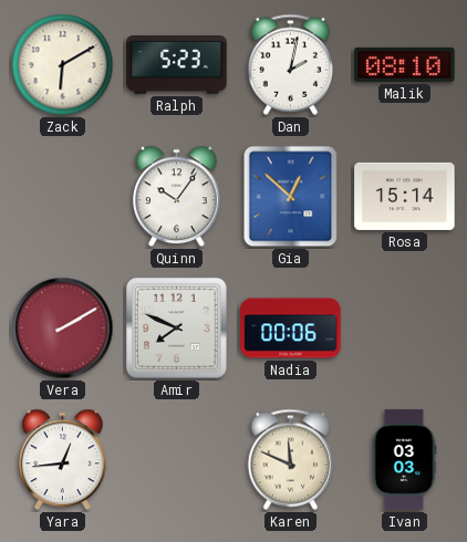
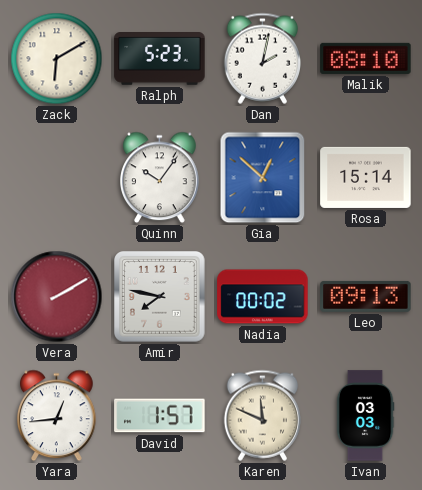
Amir: 7:49 -> 7:47 (160, 297)
Nadia: 00:06 -> 00:02 (263, 297)
Leo: none -> 09:13 (366, 296)
David: none -> 1:57 (160, 416)
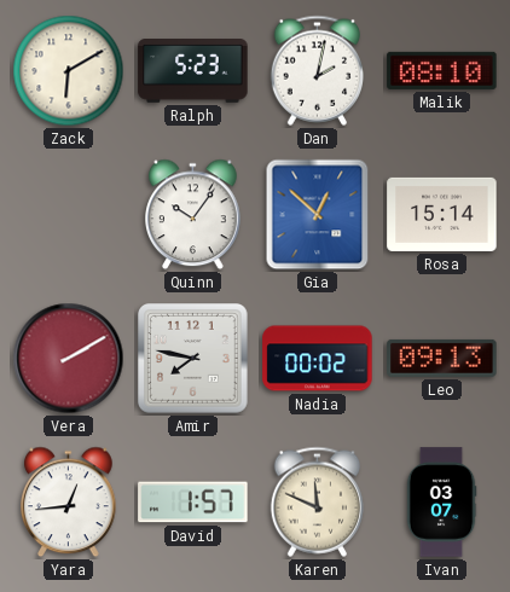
Ivan: 03:03 -> 03:07 (441, 503)
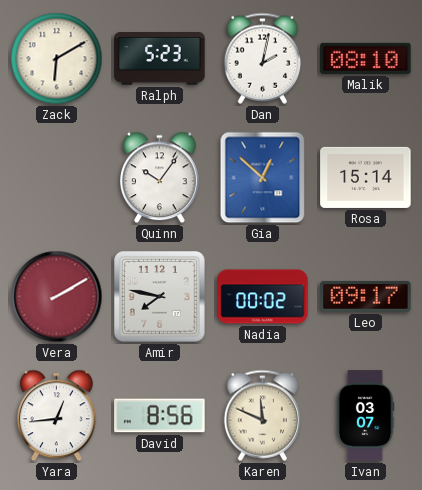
Leo: 09:13 -> 09:17 (366, 296)
David: 1:57 -> 8:56 (160, 416)
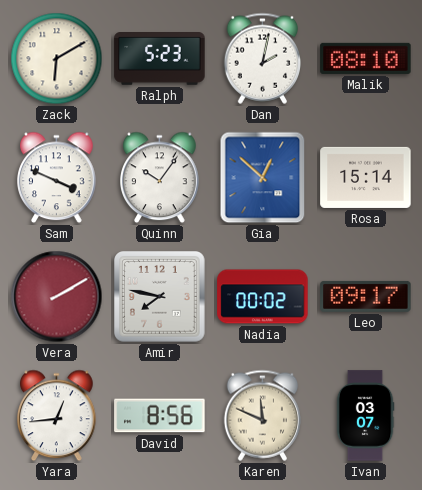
Sam: none -> 3:49 (57, 178)
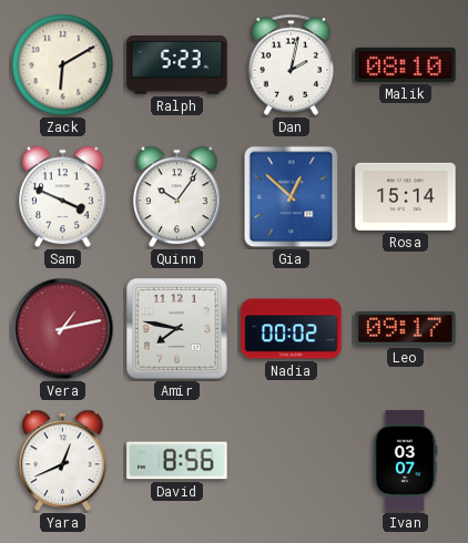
Vera: 2:10 -> 1:13 (63, 329)
Yara: 12:44 -> 12:41 (63, 461)
Karen: 11:49 -> none (262, 415)
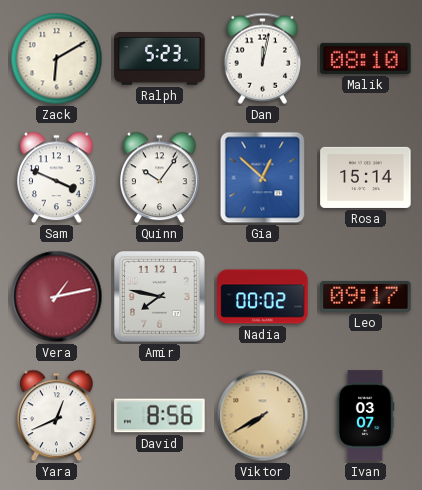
Dan: 2:02 -> 12:02 (262, 58)
Viktor: none -> 7:40 (263, 416)
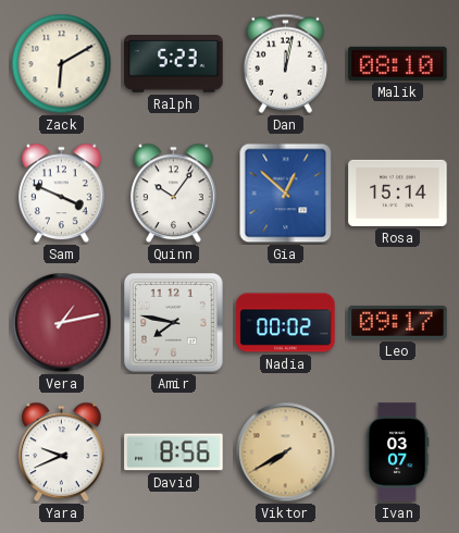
Yara: 12:41 -> 9:41 (62, 453)
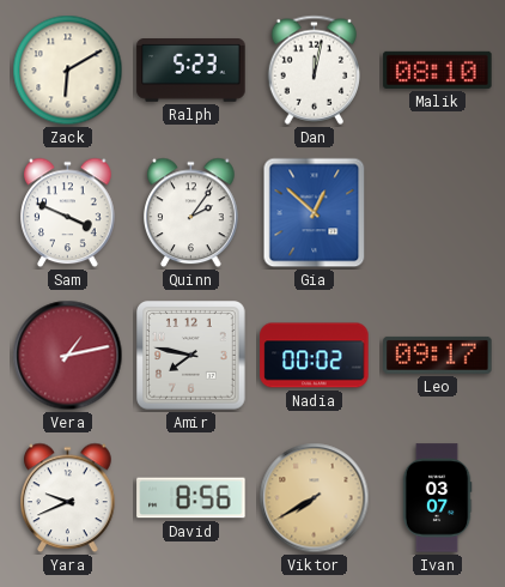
Quinn: 10:06 -> 2:06 (191, 213)
Rosa: 15:14 -> none (398, 193)
